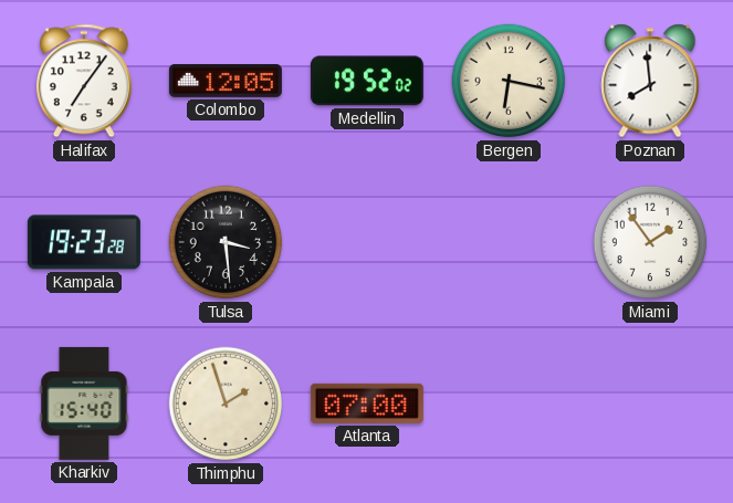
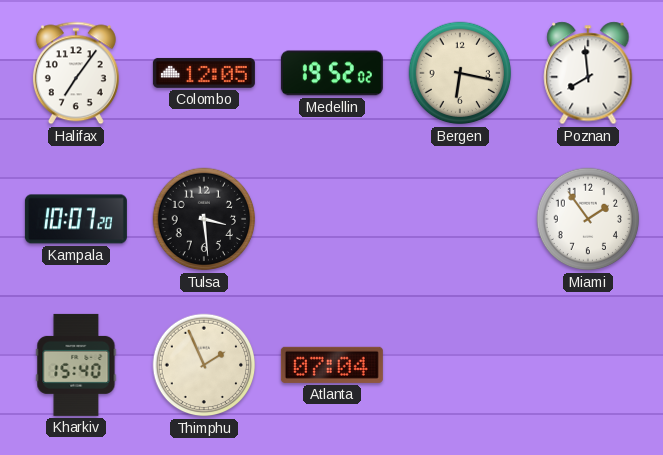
Kampala: 19:23 -> 10:07 (76, 219)
Thimphu: 1:57 -> 1:56 (204, 365)
Atlanta: 07:00 -> 07:04 (332, 365)
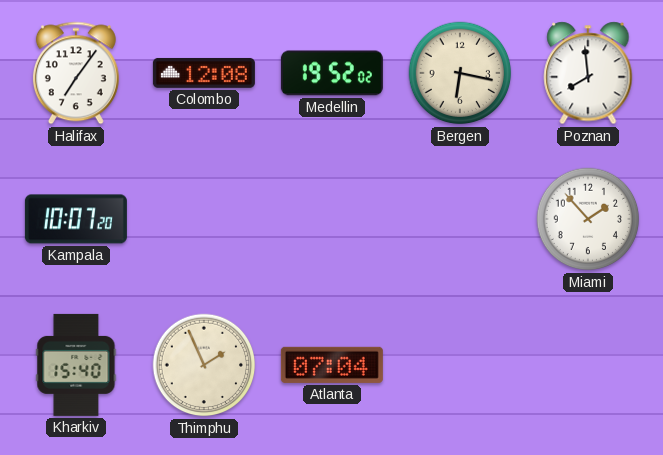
Colombo: 12:05 -> 12:08 (204, 73)
Tulsa: 3:29 -> none (204, 219)
Miami: 1:54 -> 1:53 (588, 219)
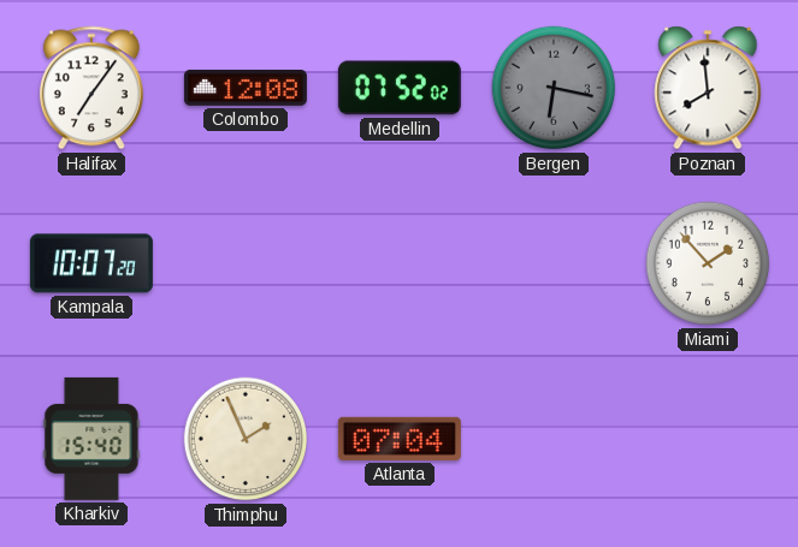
Medellin: 19:52 -> 07:52 (400, 88)
Bergen dial: cream -> grey (554, 88)
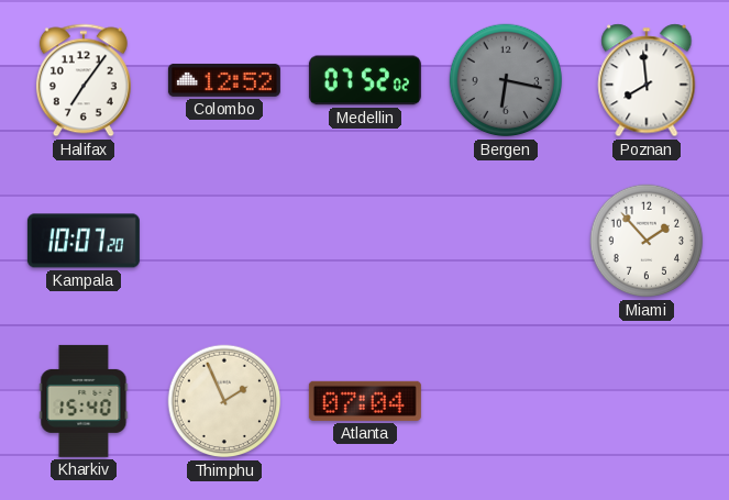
Colombo: 12:08 -> 12:52 (224, 80)
